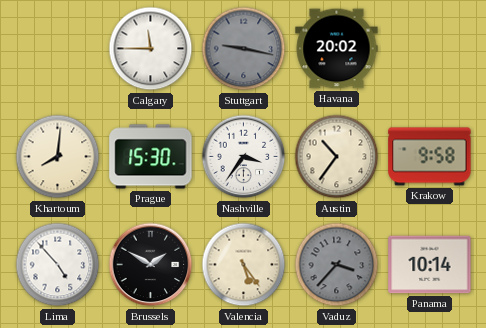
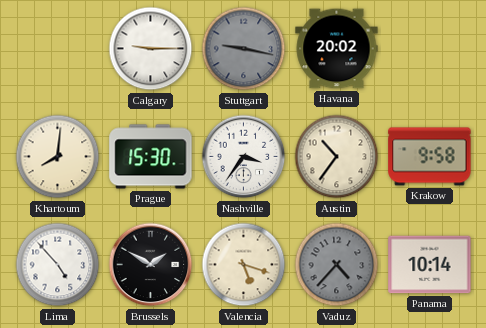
Calgary: 11:45 -> 9:15 (151, 49)
Valencia: 5:24 -> 5:18 (244, 265)
Vaduz: 3:37 -> 4:37 (337, 265)
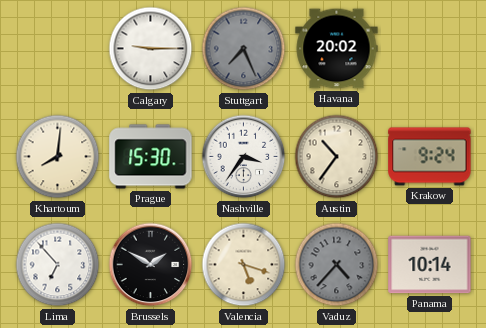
Stuttgart: 9:17 -> 7:26 (244, 49)
Krakow: 9:58 -> 9:24 (430, 157)
Lima: 4:53 -> 6:53 (58, 265)
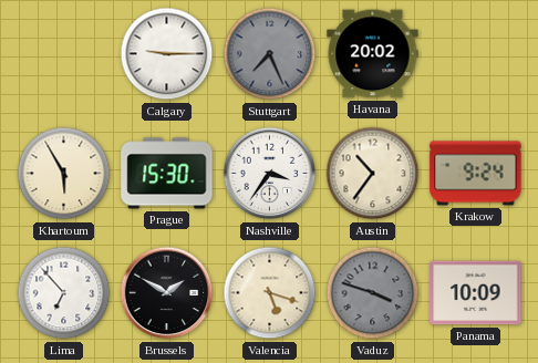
Khartoum: 8:01 -> 5:55 (64, 174)
Vaduz: 4:37 -> 3:48 (373, 293)
Panama: 10:14 -> 10:09 (476, 293)
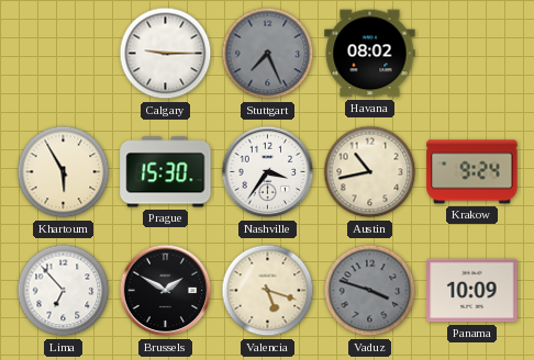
Havana: 20:02 -> 08:02 (370, 54)
Austin: 10:36 -> 10:43 (370, 172)
